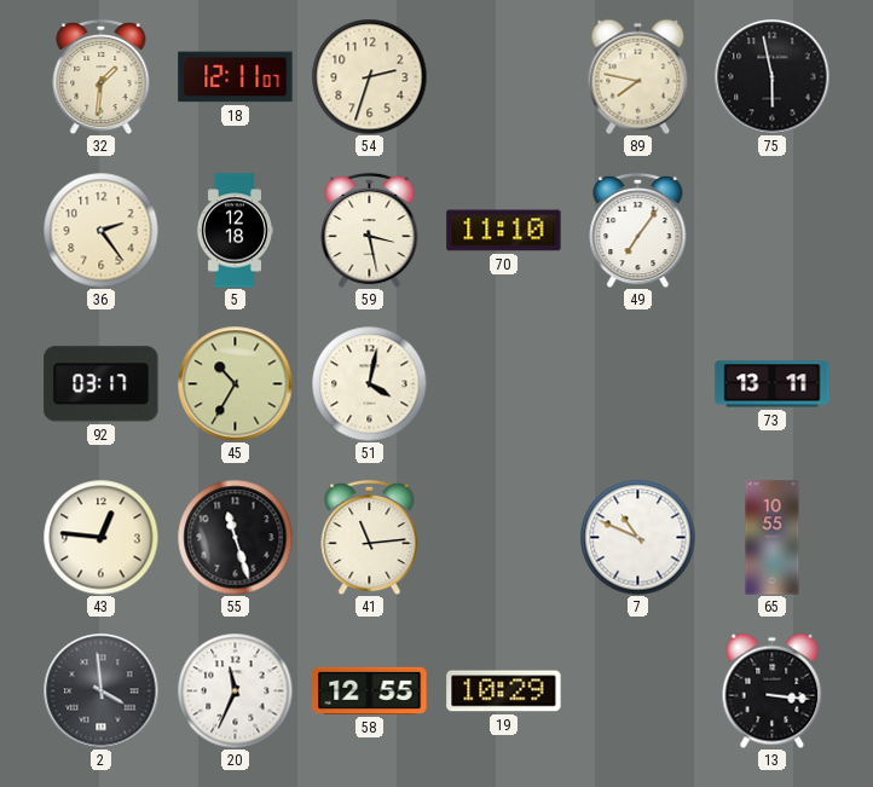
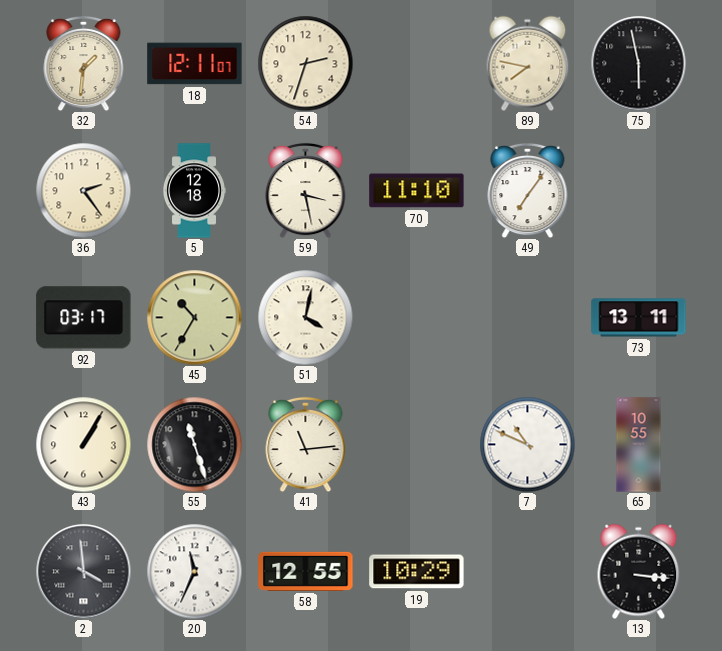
43: 12:46 -> 1:05 (83, 444)
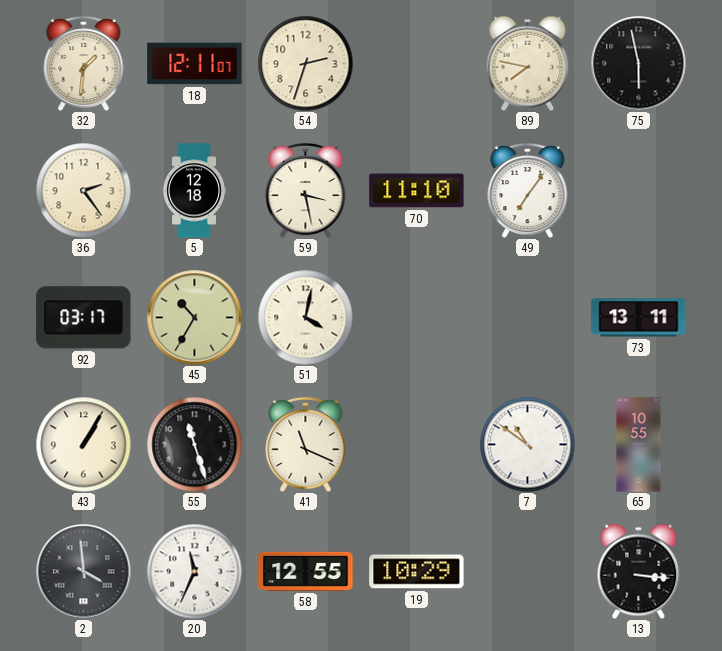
41: 11:14 -> 11:19 (306, 444)
7: 10:49 -> 10:51 (527, 444)
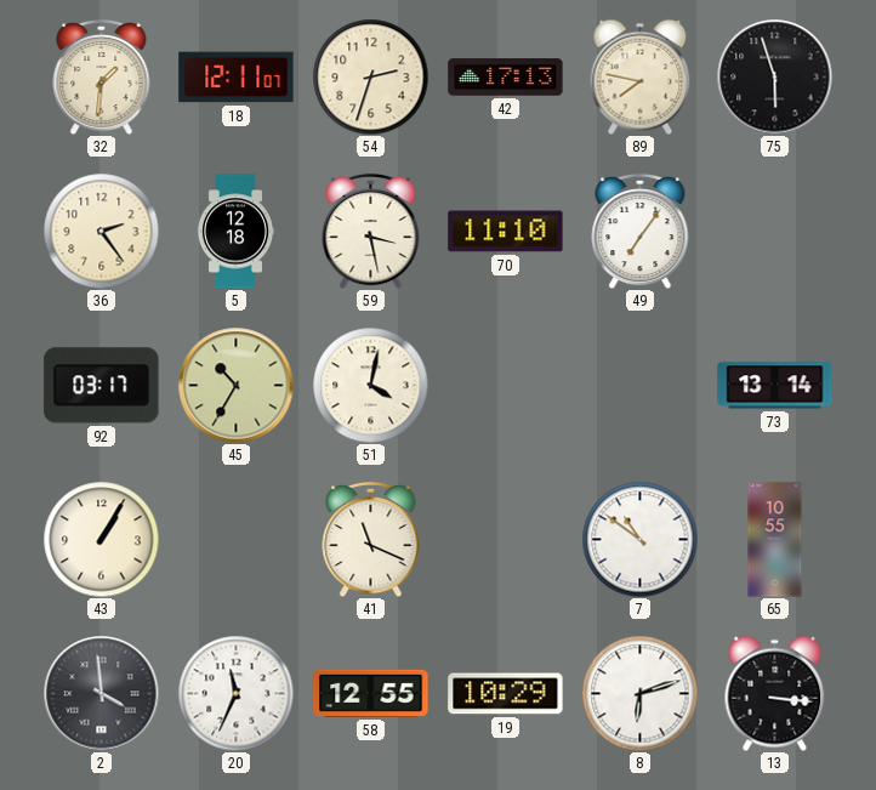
42: none -> 17:13 (506, 78)
75: 5:58 -> 5:57 (774, 76)
73: 13:11 -> 13:14 (775, 386)
55: 11:27 -> none (194, 444)
8: none -> 6:12 (639, 693)
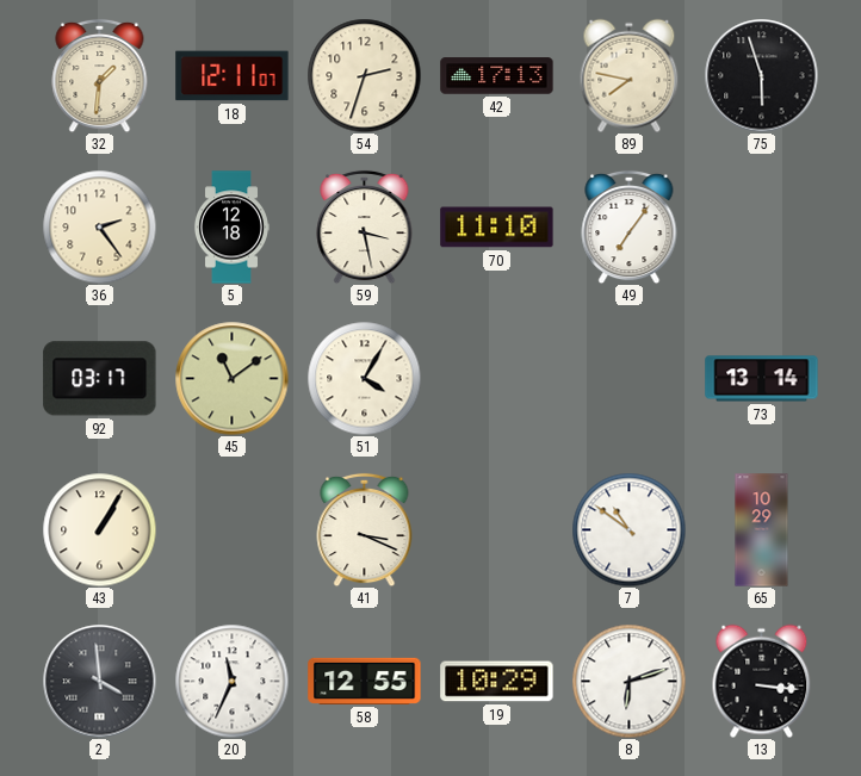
45: 10:35 -> 11:09 (231, 378)
51: 4:02 -> 4:05 (364, 378)
41: 11:19 -> 3:19 (365, 529)
65: 10:55 -> 10:29 (762, 530)
